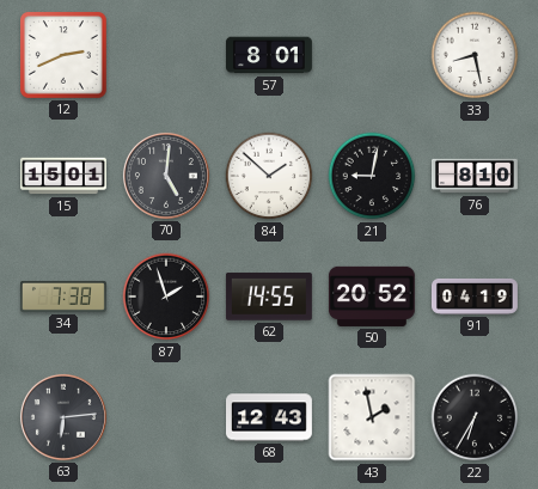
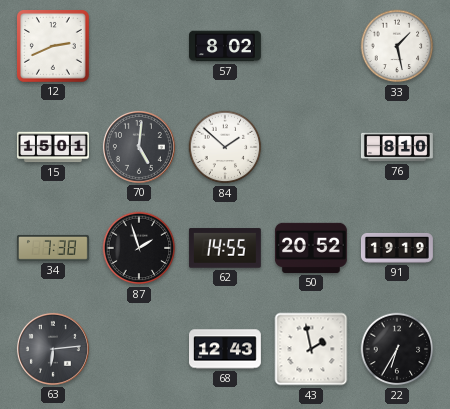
57: 8:01 -> 8:02 (226, 46)
33: 8:28 -> 1:28 (397, 46)
21: 9:02 -> none (372, 176)
91: 04:19 -> 19:19 (397, 248)
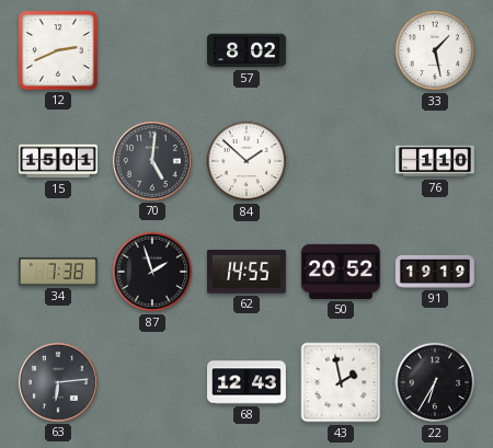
76: 8:10 -> 1:10 (436, 161)
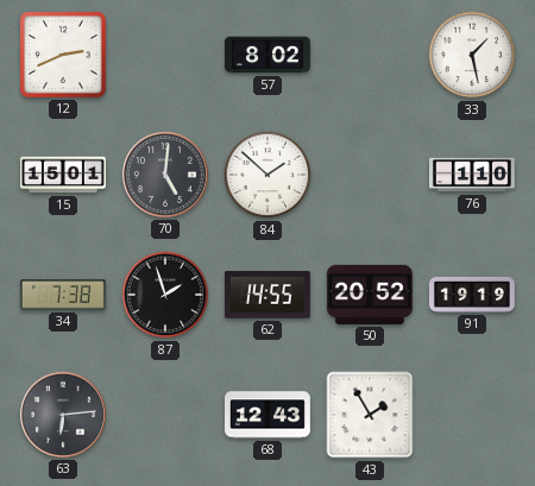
43: 1:58 -> 1:55 (370, 415)
22: 6:35 -> none (435, 382)
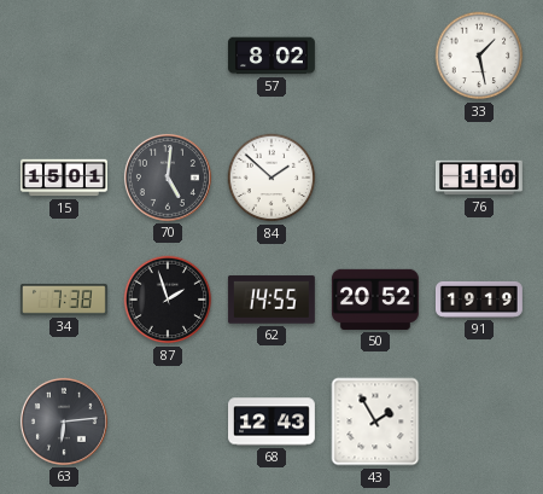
12: 2:41 -> none (63, 55)
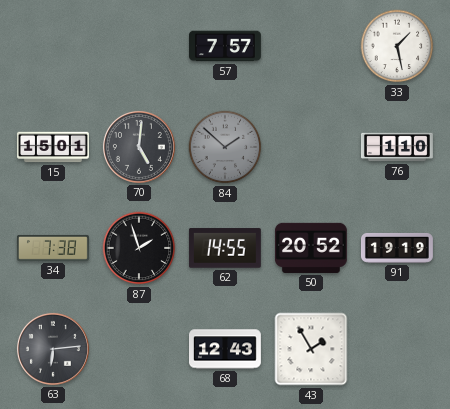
57: 8:02 -> 7:57 (226, 46)
84 dial: white -> grey (225, 147)
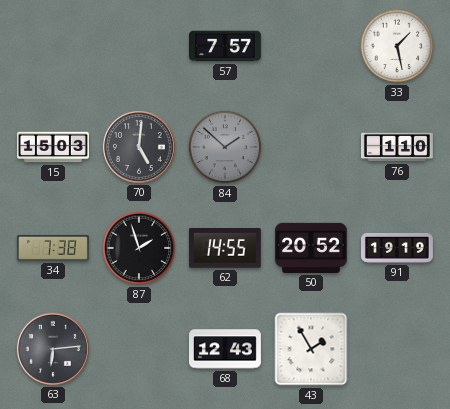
15: 15:01 -> 15:03 (53, 147)
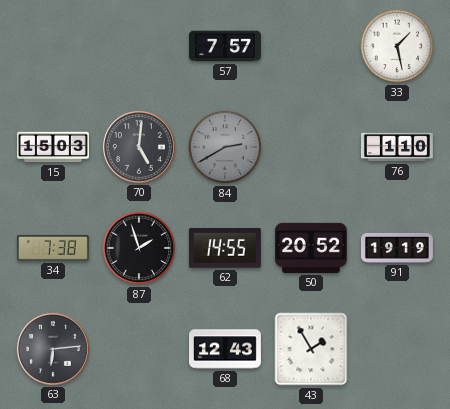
84: 1:52 -> 2:40 (225, 147)
